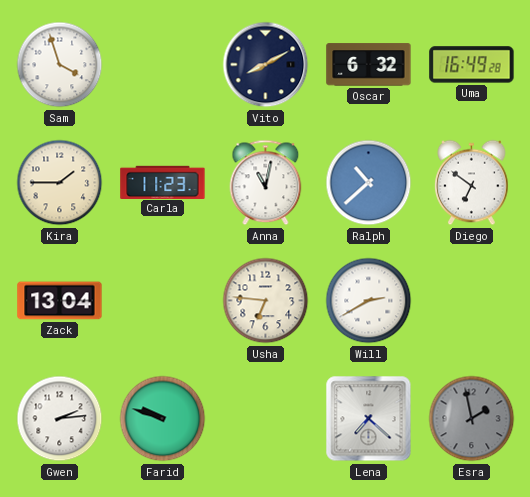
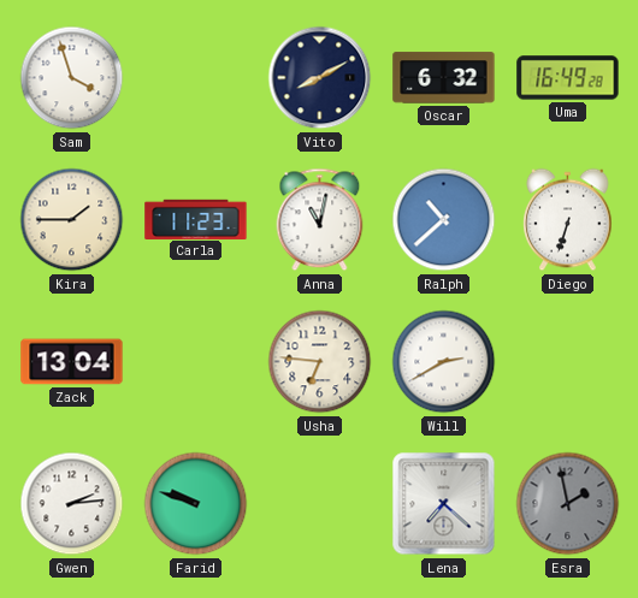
Diego: 6:51 -> 6:33 (568, 220)
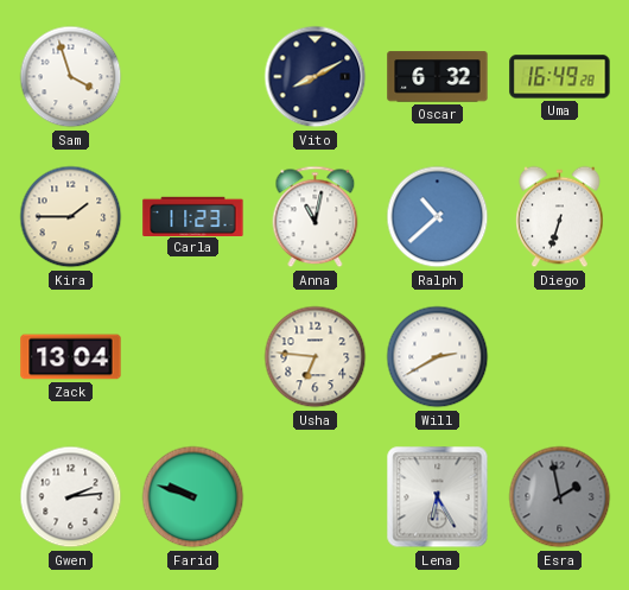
Lena: 7:22 -> 6:25 (438, 497)
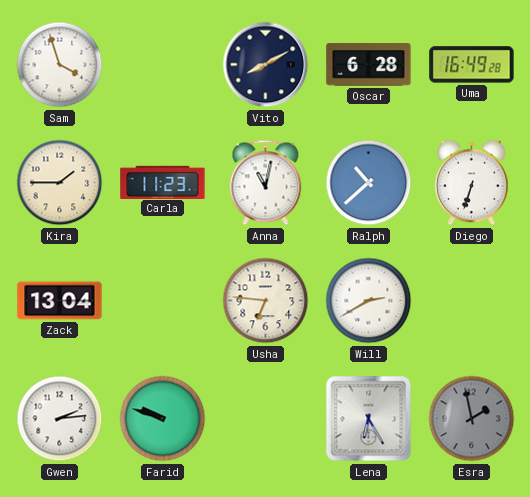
Oscar: 6:32 -> 6:28 (369, 65)
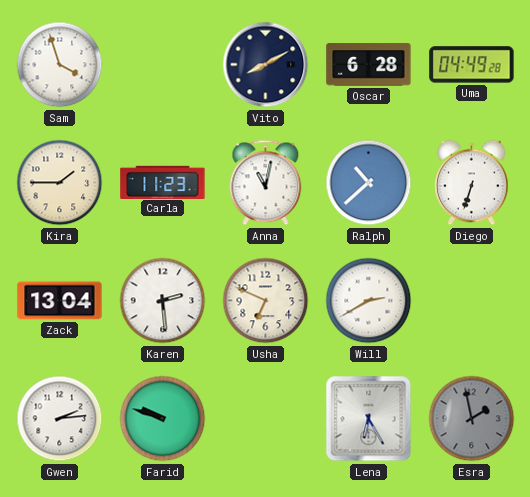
Uma: 16:49 -> 04:49 (472, 65)
Karen: none -> 2:29 (163, 301)
Usha: 6:46 -> 6:49 (266, 301)
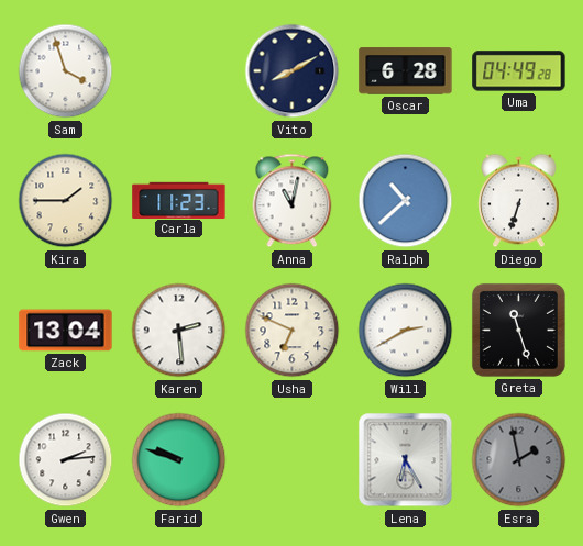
Greta: none -> 11:27 (518, 330)
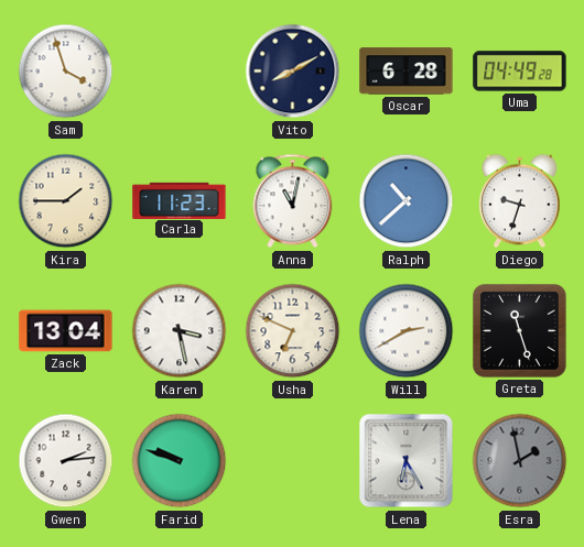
Diego: 6:33 -> 9:33 (520, 201)
Karen: 2:29 -> 3:28 (180, 331)
